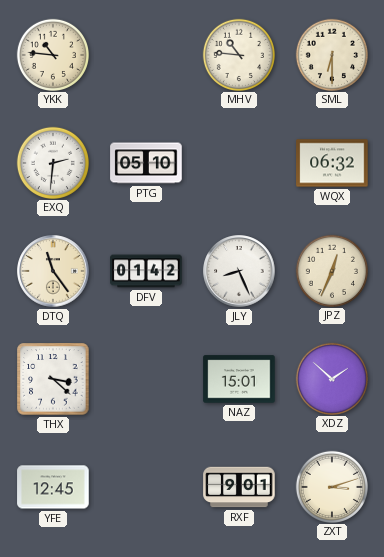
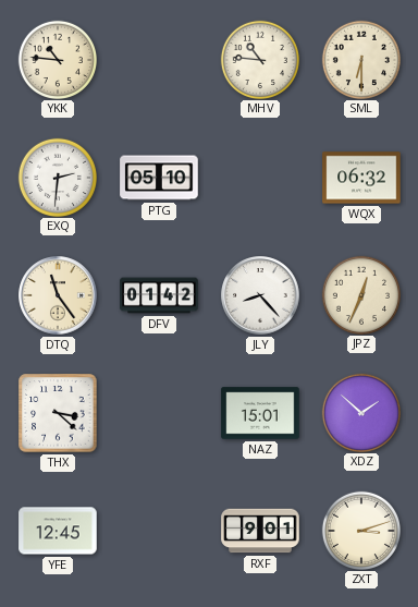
JLY: 8:26 -> 8:23 (260, 295)
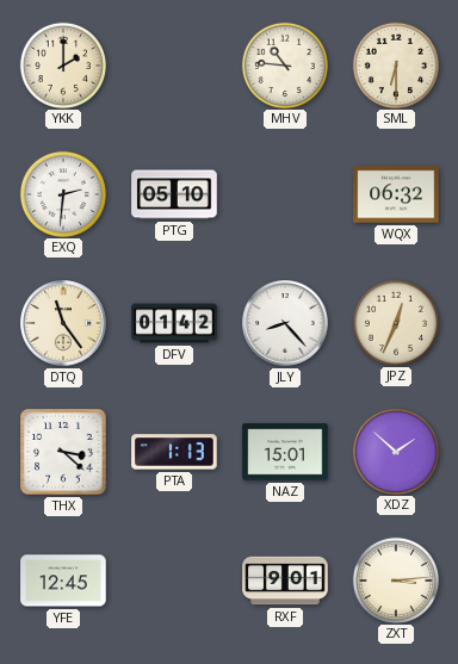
YKK: 10:46 -> 2:00 (62, 64)
PTA: none -> 1:13 (174, 452)
ZXT: 3:12 -> 3:14 (395, 579)
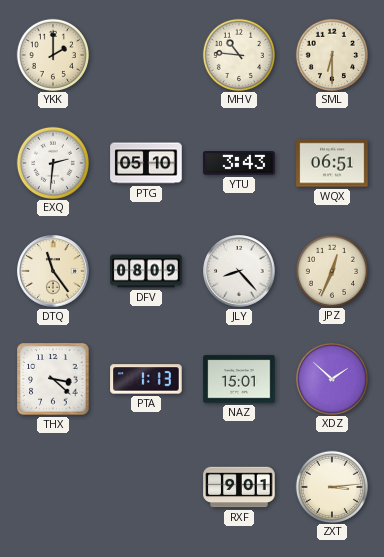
YTU: none -> 3:43 (239, 163)
WQX: 06:32 -> 06:51 (332, 163)
DFV: 01:42 -> 08:09 (146, 271)
YFE: 12:45 -> none (63, 581)
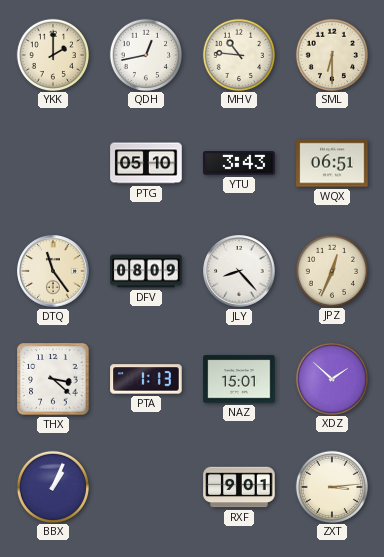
QDH: none -> 12:43 (145, 54)
EXQ: 2:31 -> none (52, 162)
BBX: none -> 1:04 (52, 486)
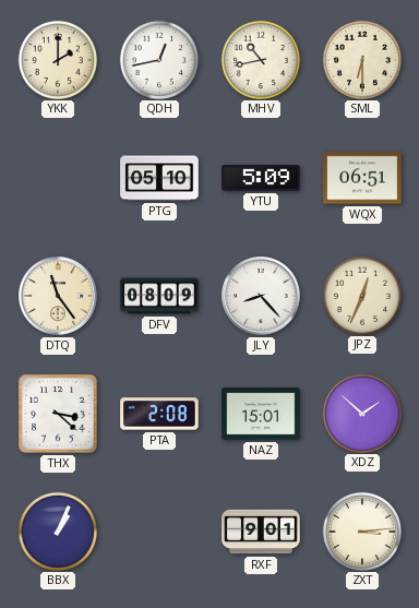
MHV: 10:46 -> 10:43 (260, 59)
YTU: 3:43 -> 5:09 (261, 178)
PTA: 1:13 -> 2:08 (159, 414)
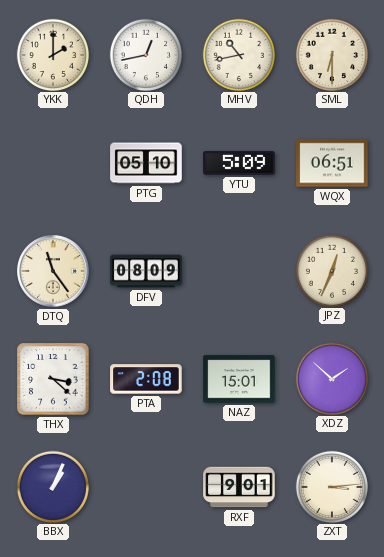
JLY: 8:23 -> none (261, 296)
